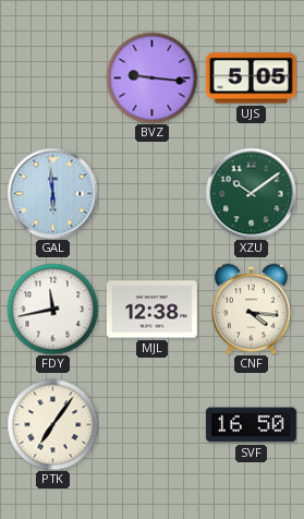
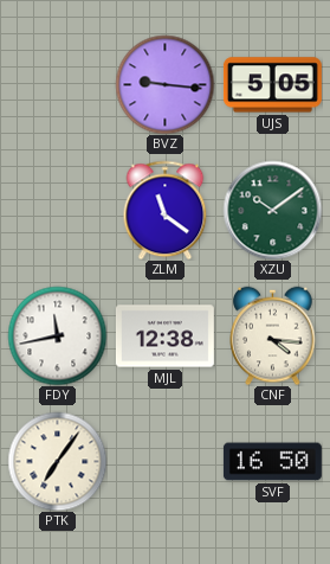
GAL: 5:59 -> none (52, 193)
ZLM: none -> 11:21 (166, 210)
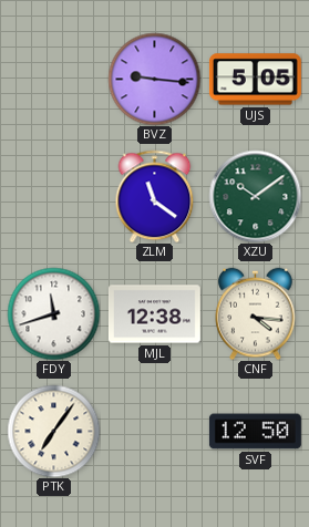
FDY: 11:43 -> 11:42 (53, 313)
SVF: 16:50 -> 12:50 (255, 432)
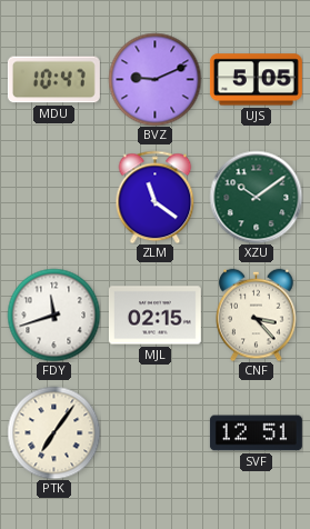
MDU: none -> 10:47 (53, 80)
BVZ: 9:16 -> 9:11 (154, 79)
MJL: 12:38 -> 02:15 (154, 316)
CNF: 4:16 -> 3:23 (257, 315)
SVF: 12:50 -> 12:51 (256, 433)
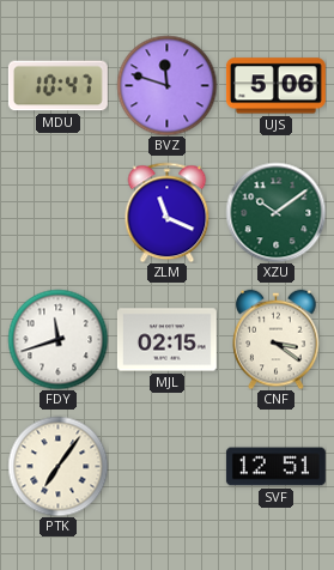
BVZ: 9:11 -> 11:48 (166, 85)
UJS: 5:05 -> 5:06 (275, 86)
ZLM: 11:21 -> 11:19 (168, 212)
CNF: 3:23 -> 3:21 (277, 339)
